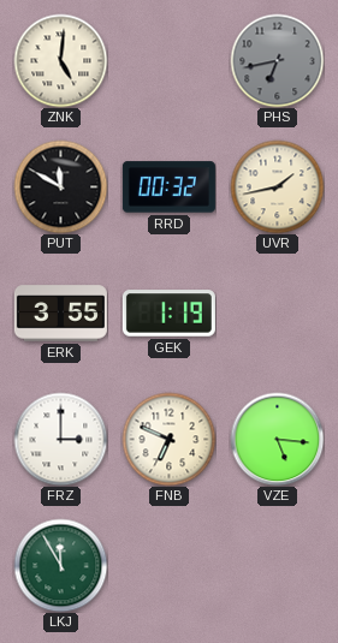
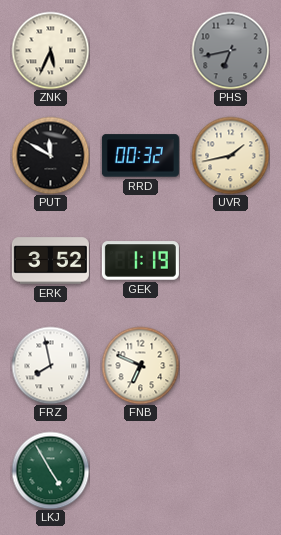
ZNK: 5:01 -> 5:34 (50, 50)
ERK: 3:55 -> 3:52 (50, 261)
FRZ: 3:00 -> 7:58 (50, 365)
VZE: 5:16 -> none (277, 439)
LKJ: 11:55 -> 4:55 (50, 470)
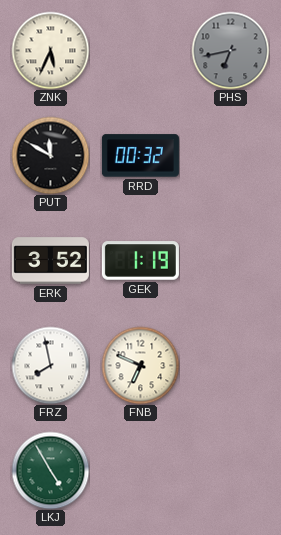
UVR: 1:43 -> none (230, 155)
